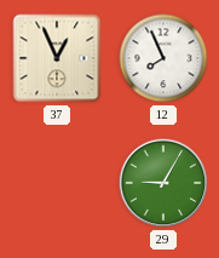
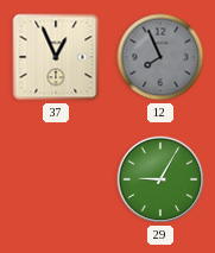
12 dial: white -> grey (160, 57)
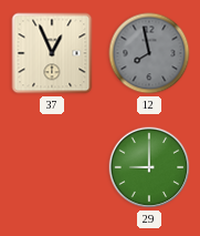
12: 7:56 -> 7:58 (149, 53)
29: 9:05 -> 9:00 (149, 167)
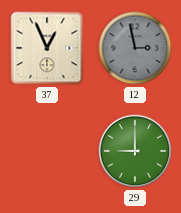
12: 7:58 -> 2:58 (135, 48)
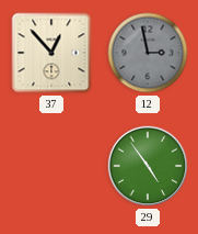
37: 12:56 -> 12:53 (51, 53)
29: 9:00 -> 4:54 (148, 166)
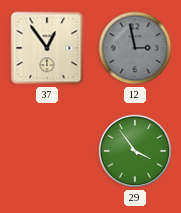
37: 12:53 -> 12:54 (47, 48)
29: 4:54 -> 3:54 (135, 151)
